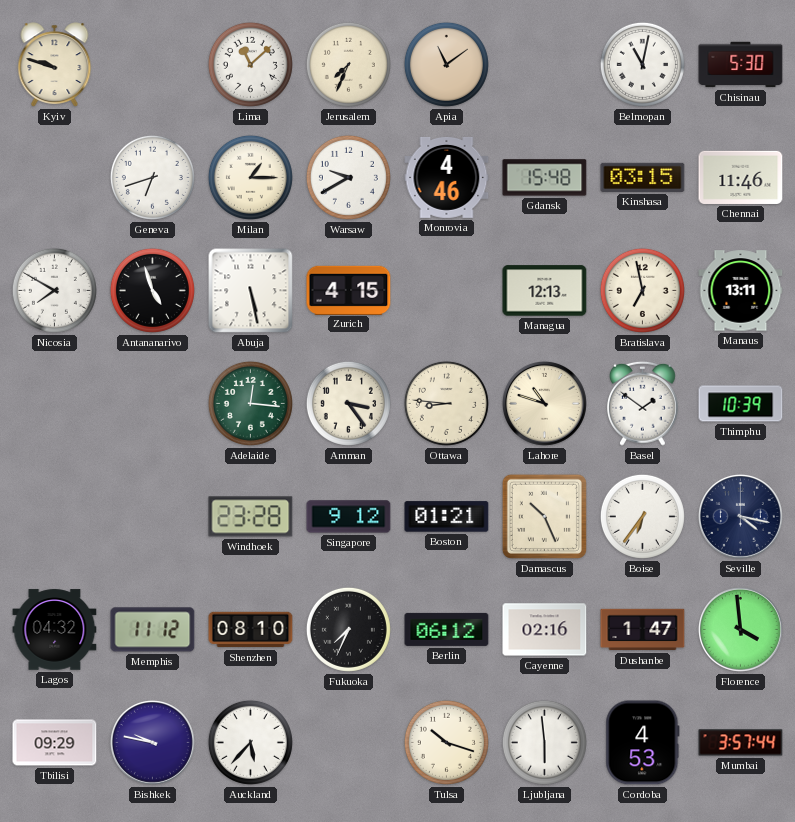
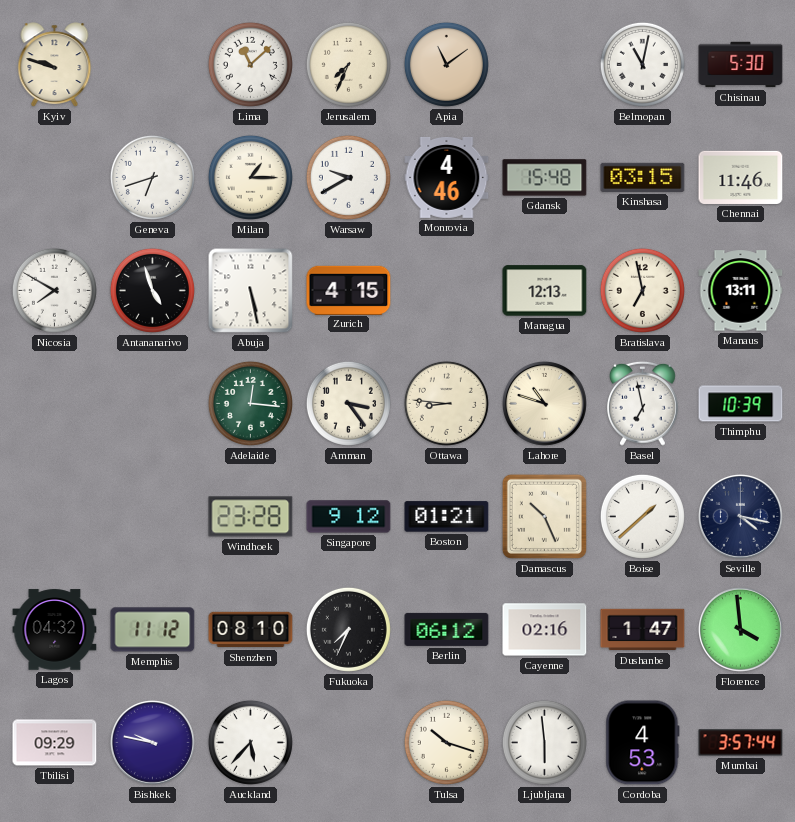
Basel: 1:51 -> 6:58 (643, 403)
Boise: 6:36 -> 1:38 (642, 516)
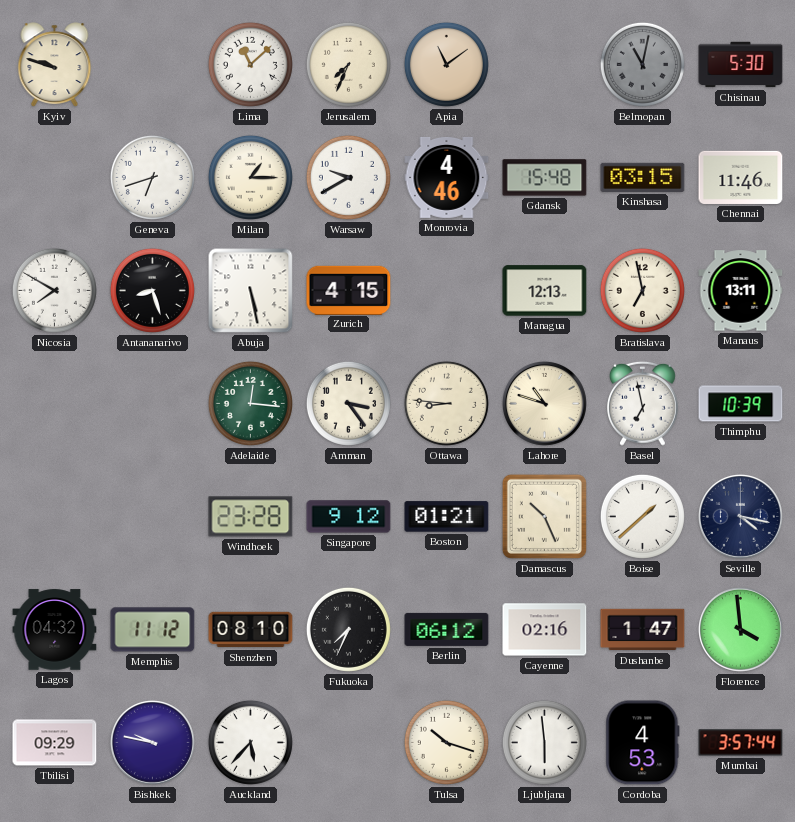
Belmopan dial: white -> grey (642, 64)
Antananarivo: 4:57 -> 8:27 (152, 290)
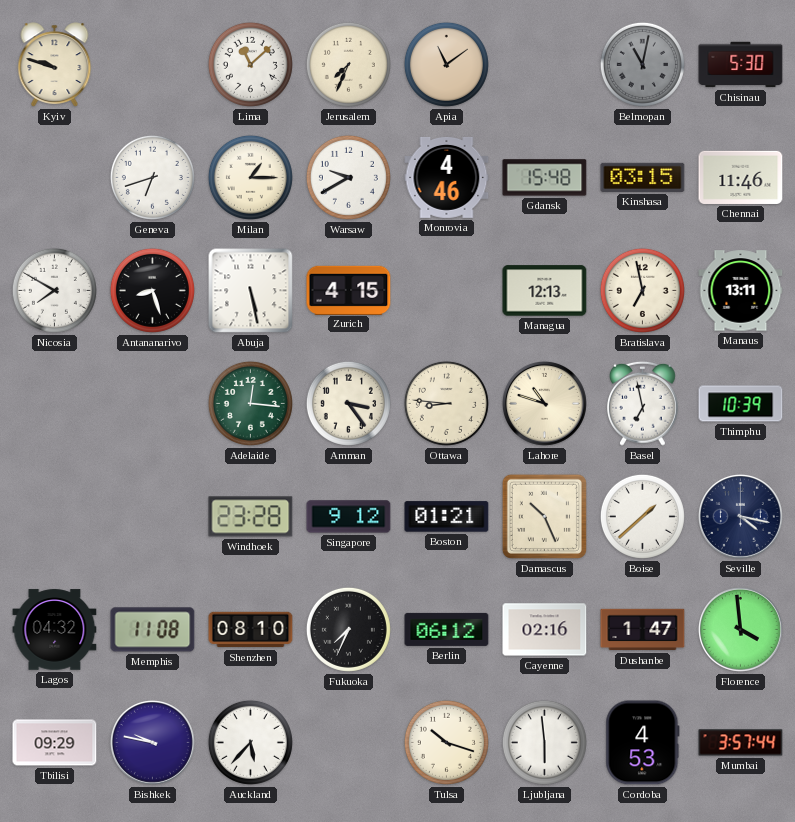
Memphis: 11:12 -> 11:08 (153, 630)
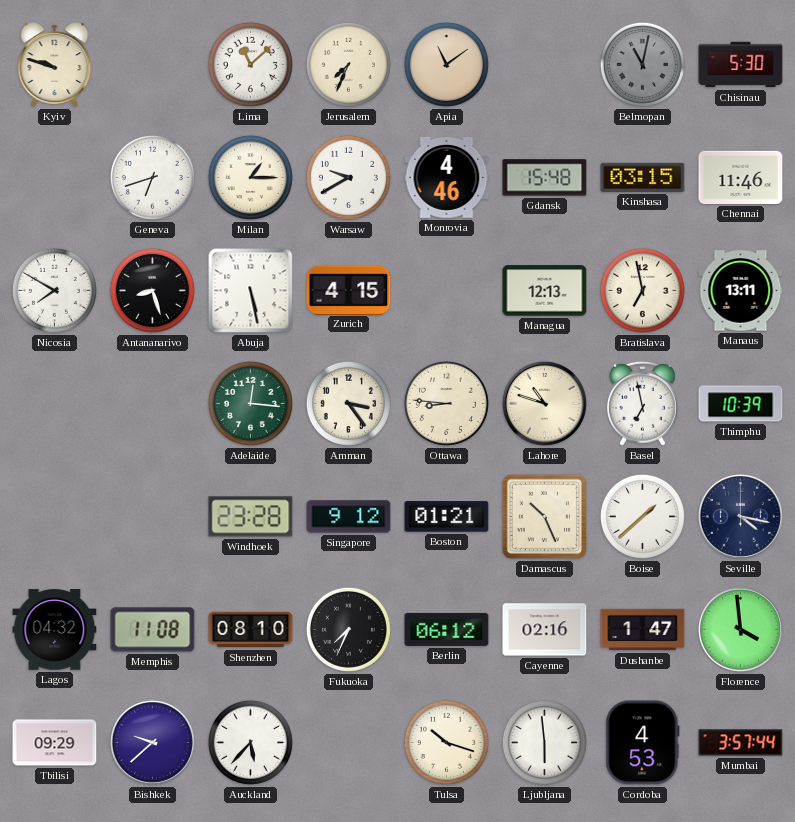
Bishkek: 9:47 -> 9:38 (152, 742)
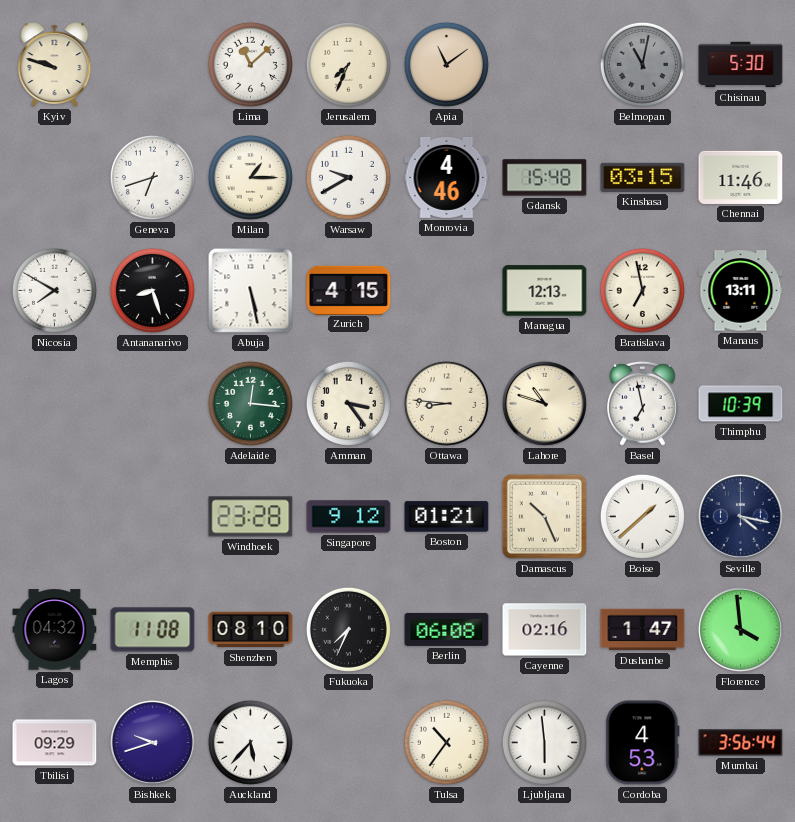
Berlin: 06:12 -> 06:08 (447, 629)
Bishkek: 9:38 -> 9:42 (152, 742)
Tulsa: 10:18 -> 10:36 (446, 742)
Mumbai: 3:57 -> 3:56 (741, 743)
